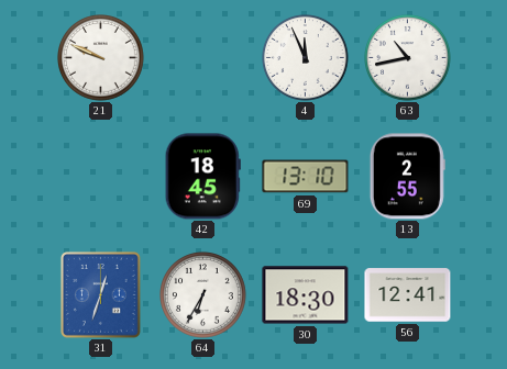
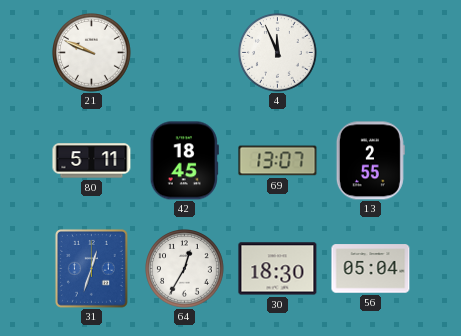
63: 10:43 -> none (408, 58)
80: none -> 5:11 (92, 161)
69: 13:10 -> 13:07 (278, 161)
64: 6:35 -> 12:35 (185, 269)
56: 12:41 -> 05:04 (371, 269)
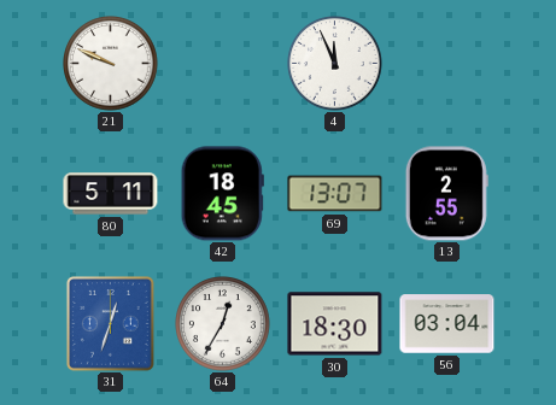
56: 05:04 -> 03:04 (447, 324)
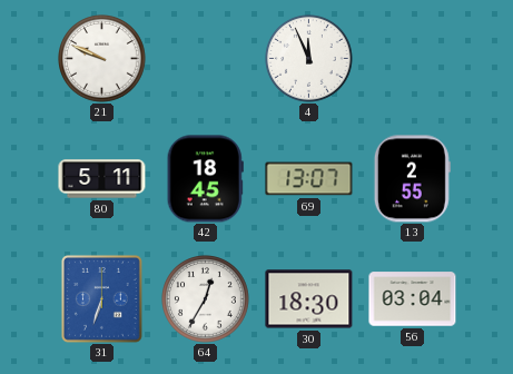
31: 12:33 -> 6:33 (101, 298)
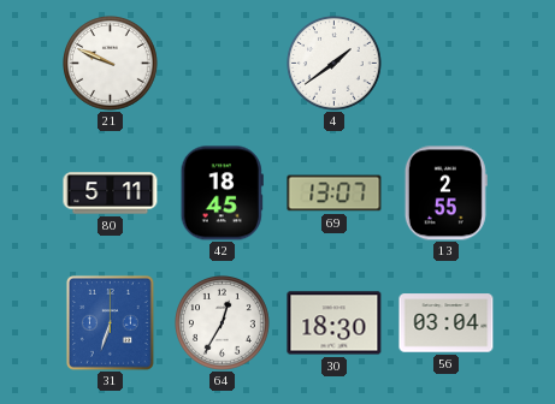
4: 11:56 -> 1:39 (335, 64)
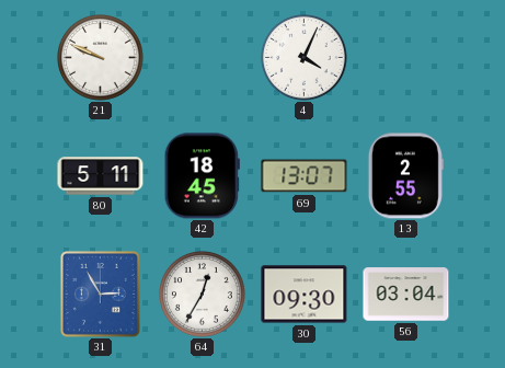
4: 1:39 -> 4:04 (305, 58)
31: 6:33 -> 2:55 (100, 294)
30: 18:30 -> 09:30 (305, 295)
